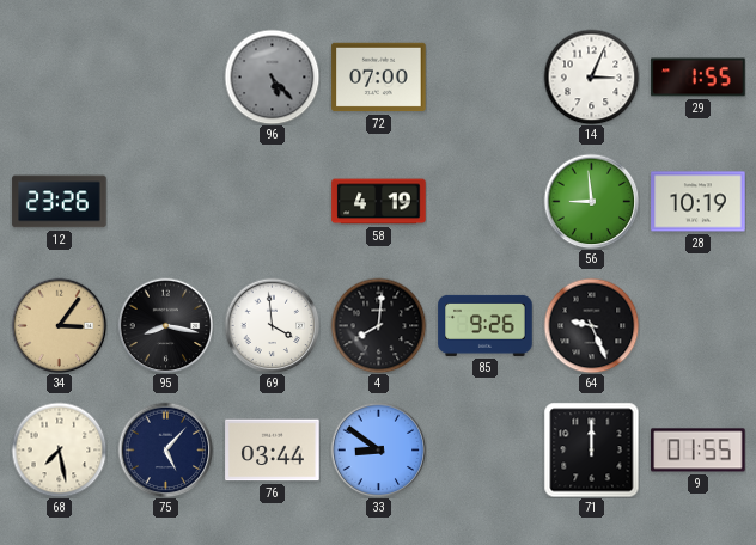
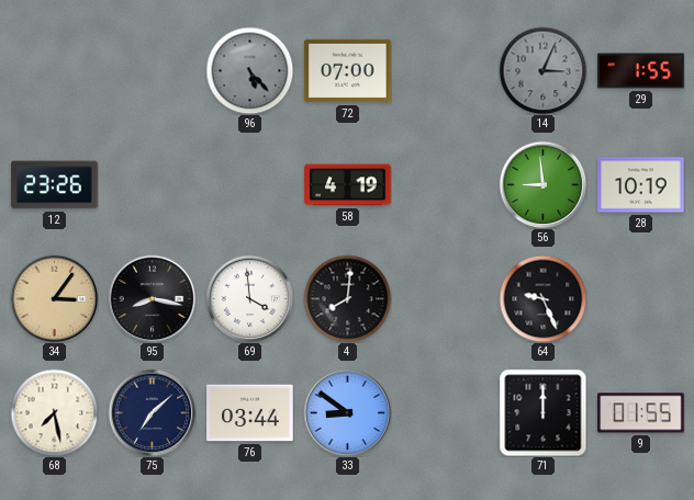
14 dial: white -> grey (542, 70)
85: 9:26 -> none (486, 325)
75: 5:07 -> 7:08 (152, 412)
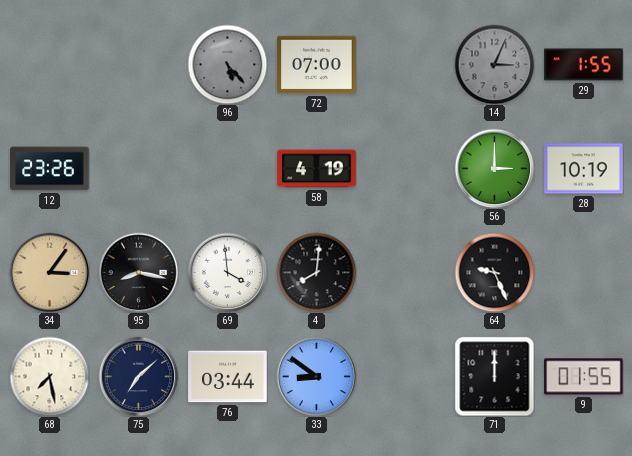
56: 8:59 -> 3:00 (494, 168)
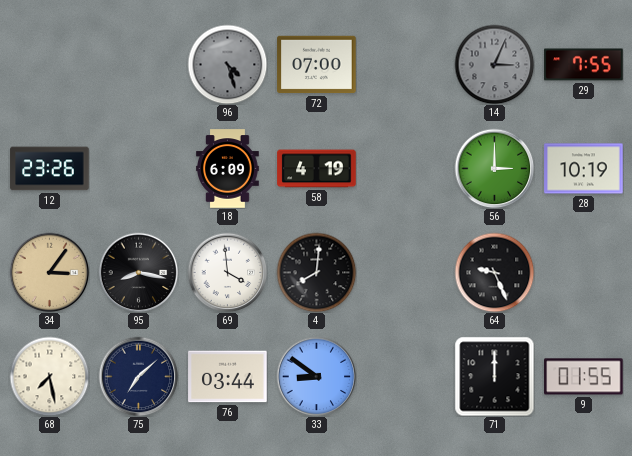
96: 5:23 -> 4:27 (227, 64)
29: 1:55 -> 7:55 (584, 65)
18: none -> 6:09 (228, 169)
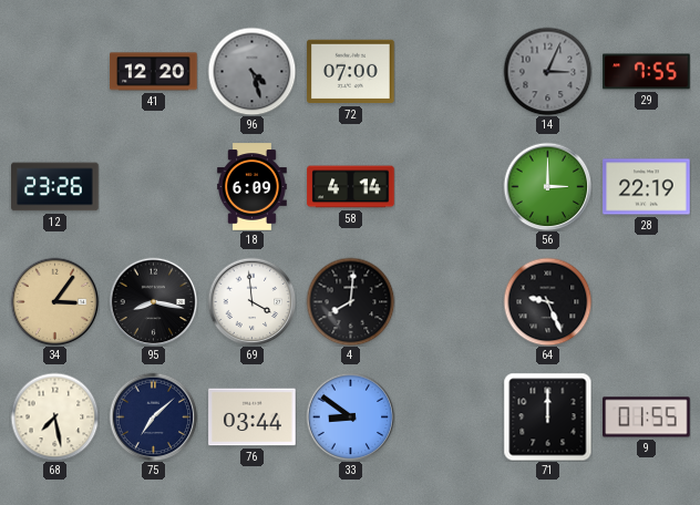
41: none -> 12:20 (154, 72)
58: 4:19 -> 4:14 (351, 187)
28: 10:19 -> 22:19 (647, 187)
